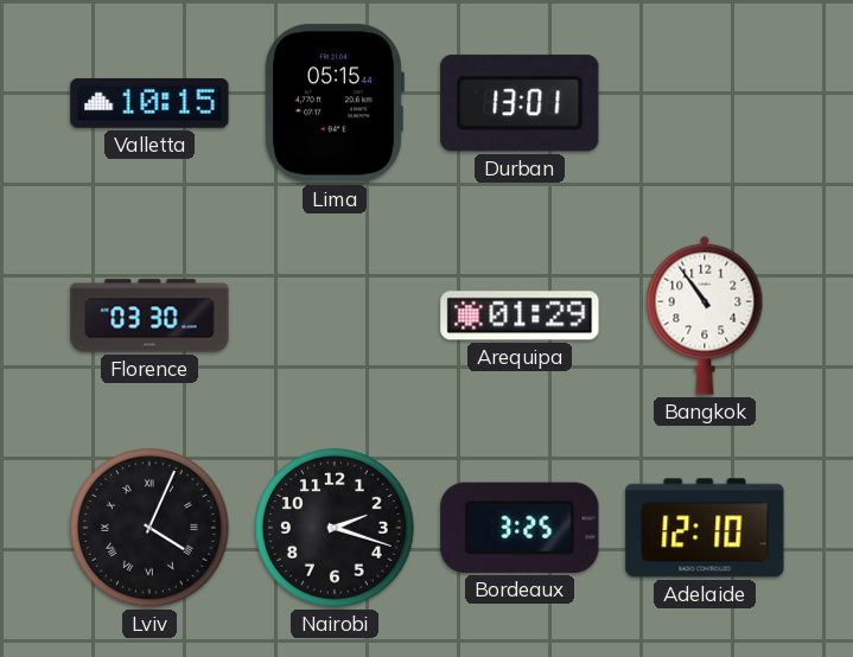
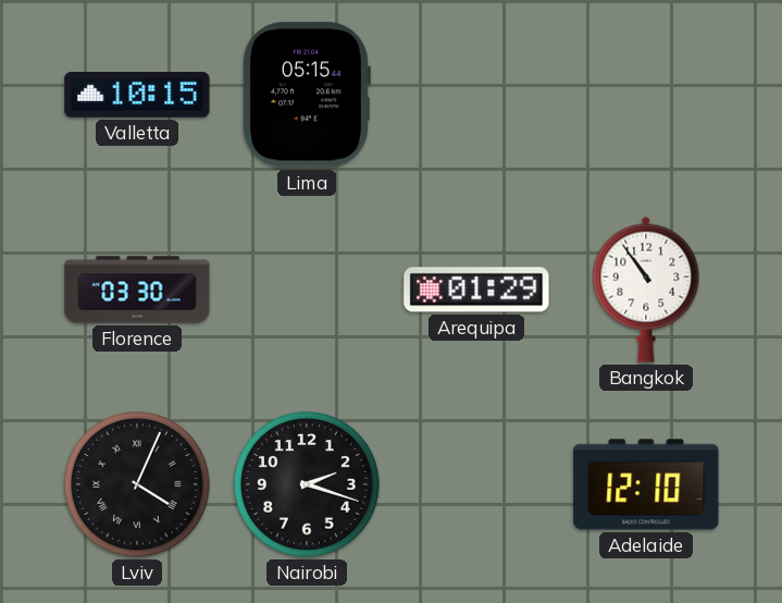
Durban: 13:01 -> none (520, 103)
Bordeaux: 3:25 -> none (520, 528)
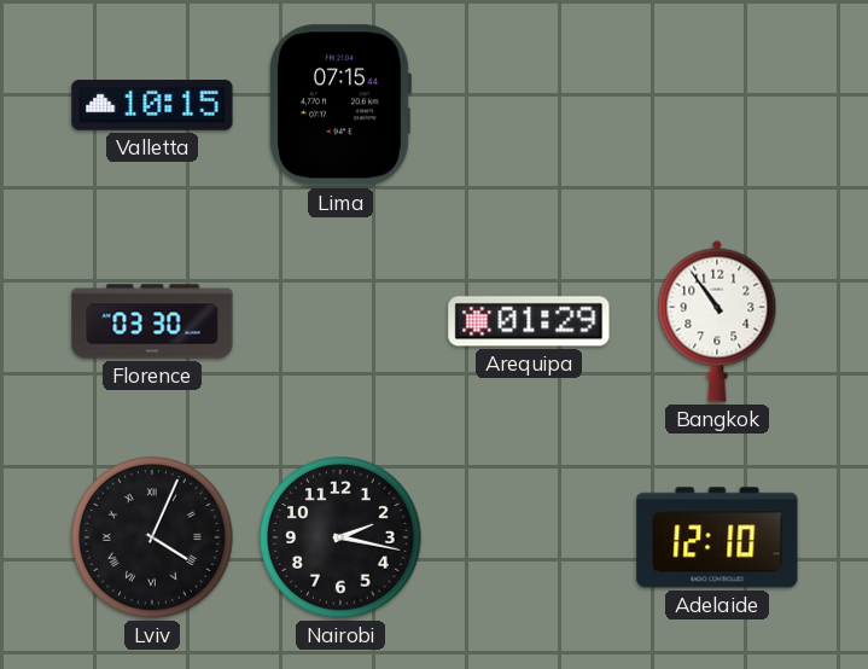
Lima: 05:15 -> 07:15 (339, 105)
Nairobi: 2:18 -> 2:17 (340, 537)
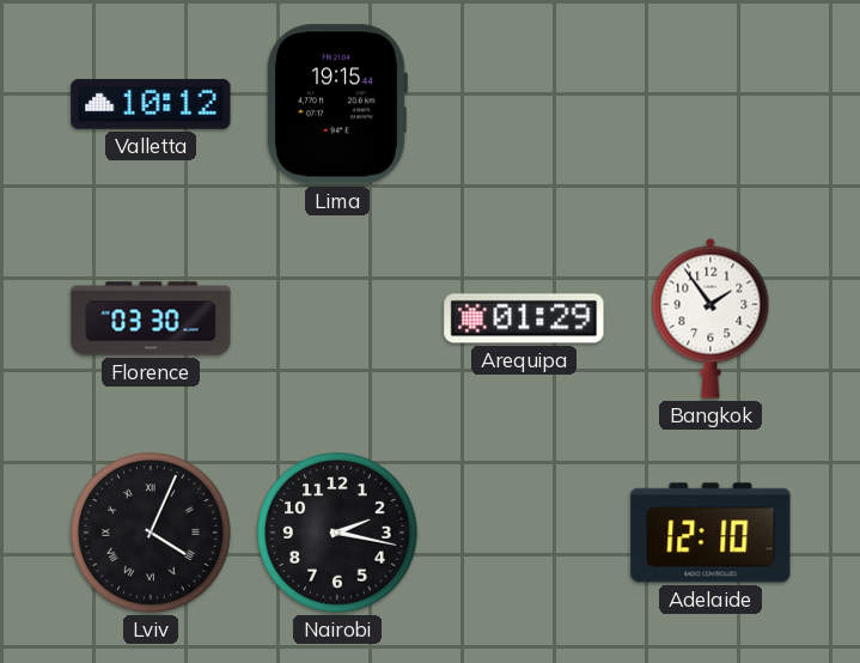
Valletta: 10:15 -> 10:12 (151, 104)
Lima: 07:15 -> 19:15 (336, 104)
Bangkok: 10:54 -> 1:54 (710, 318)
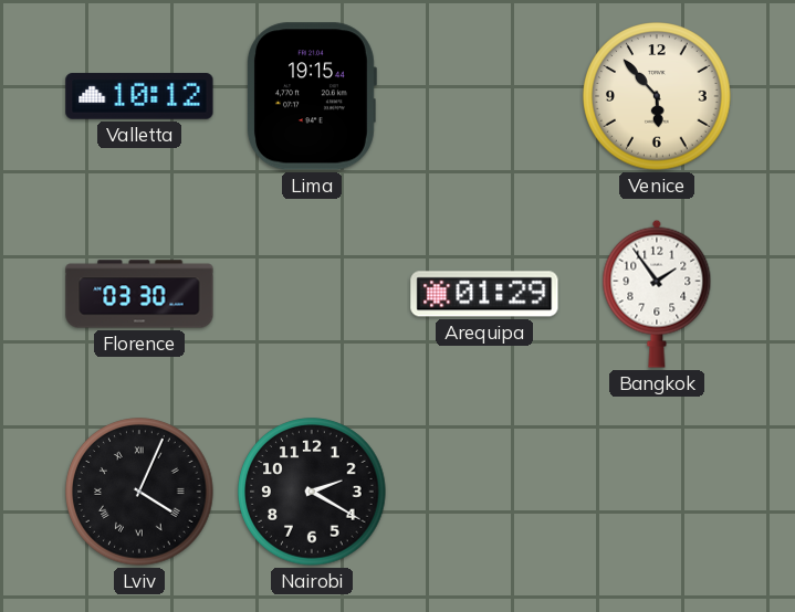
Venice: none -> 5:53 (657, 96)
Nairobi: 2:17 -> 2:20 (312, 492)
Adelaide: 12:10 -> none (710, 533)
